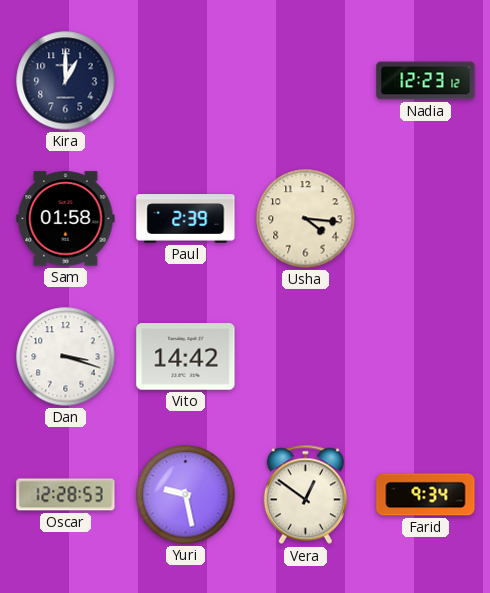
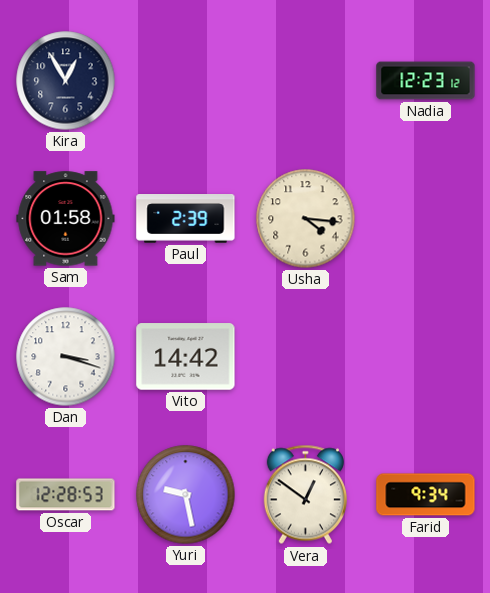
Kira: 1:00 -> 12:55 (66, 81)
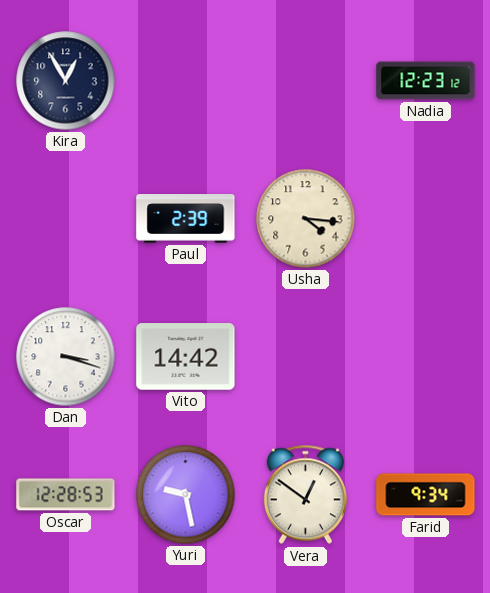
Sam: 01:58 -> none (66, 219)
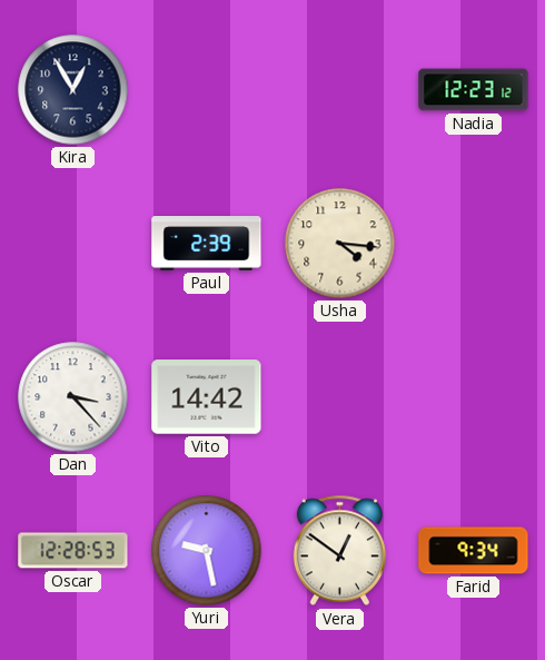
Dan: 3:18 -> 3:23 (73, 397)
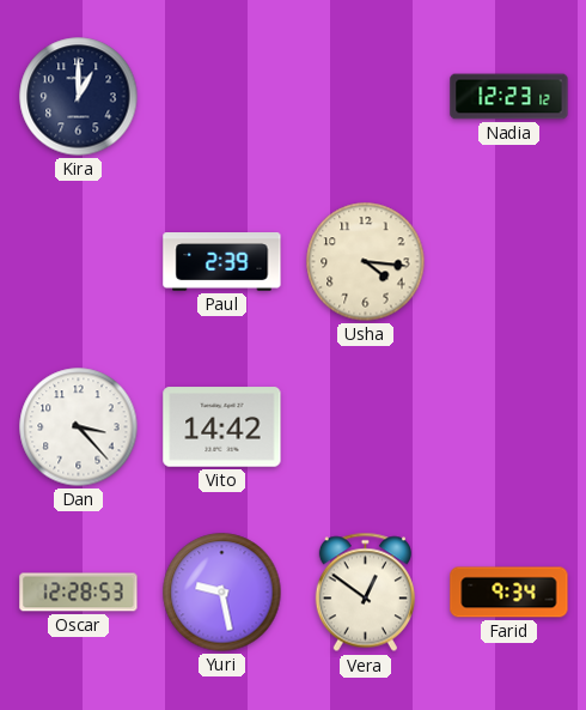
Kira: 12:55 -> 1:00 (79, 97)
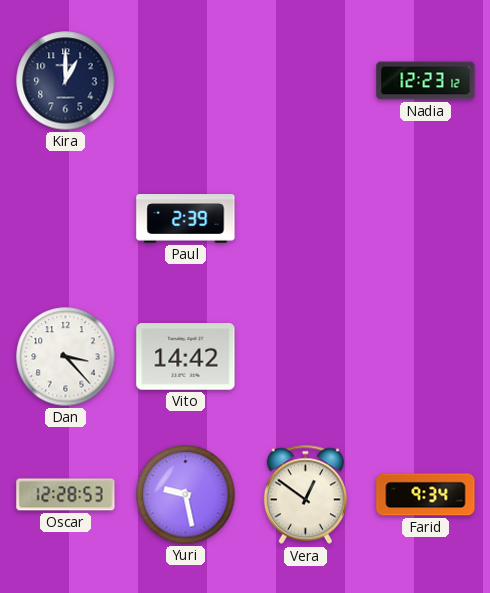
Usha: 4:16 -> none (366, 262)
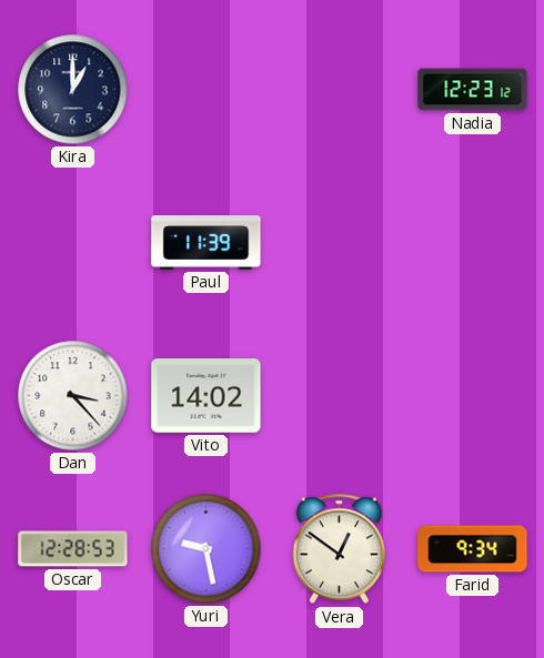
Paul: 2:39 -> 11:39 (206, 243)
Vito: 14:42 -> 14:02 (206, 396)
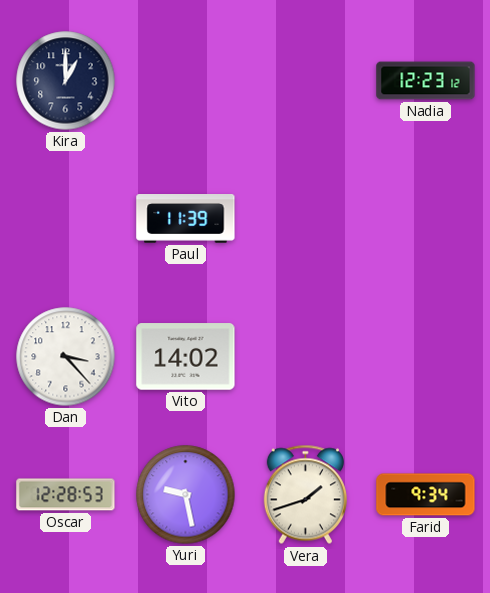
Vera: 12:51 -> 1:42 (305, 495)
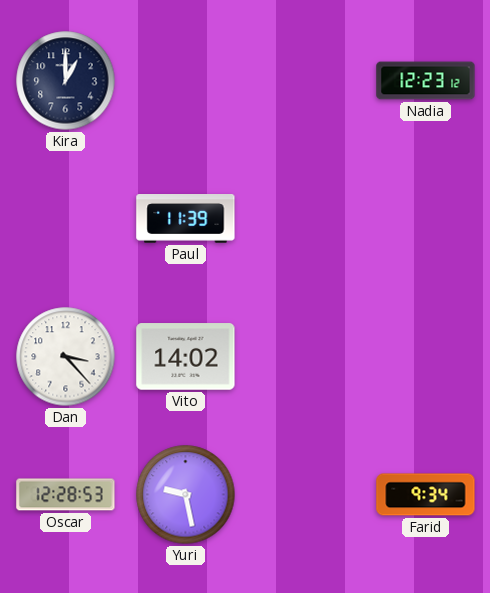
Vera: 1:42 -> none (305, 495)
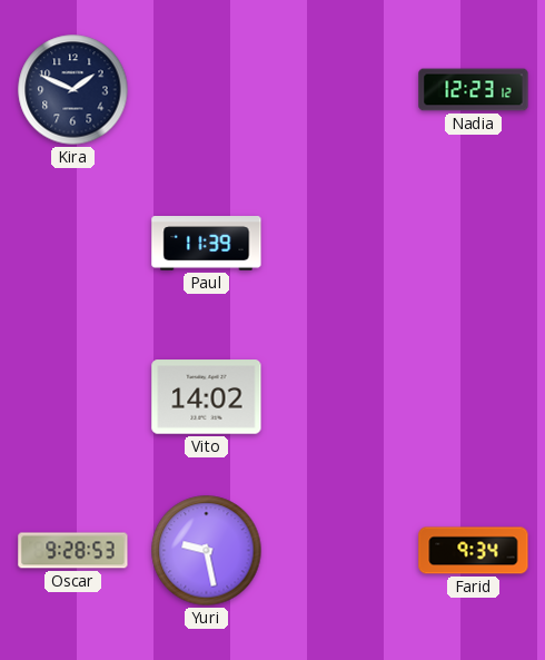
Kira: 1:00 -> 1:49 (73, 90)
Dan: 3:23 -> none (66, 357)
Oscar: 12:28 -> 9:28 (73, 551)
